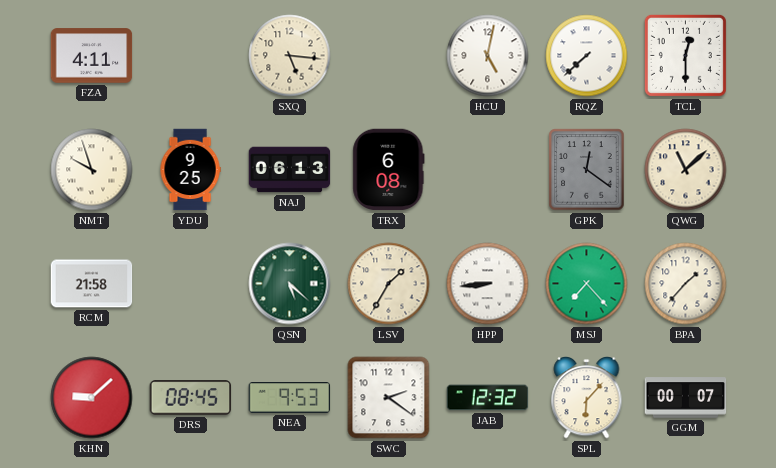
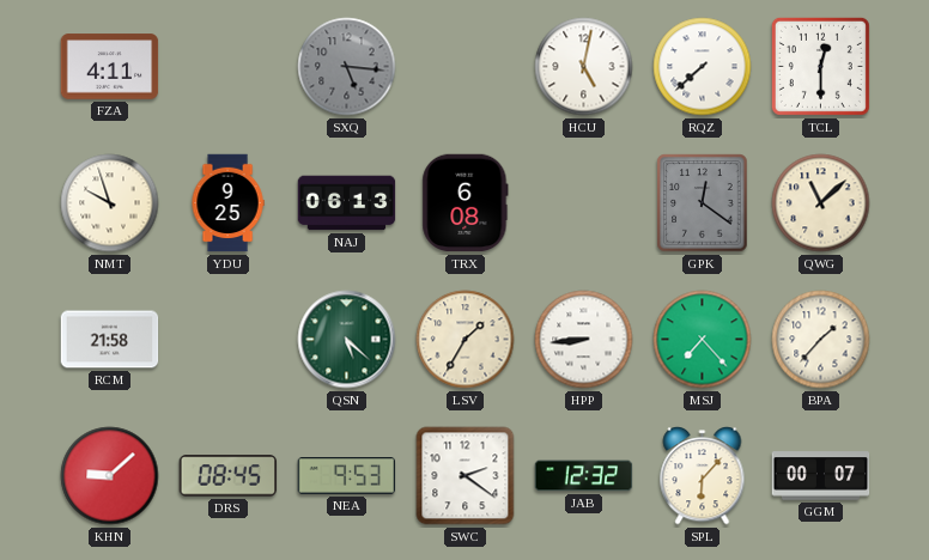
SXQ dial: cream -> grey (347, 67)
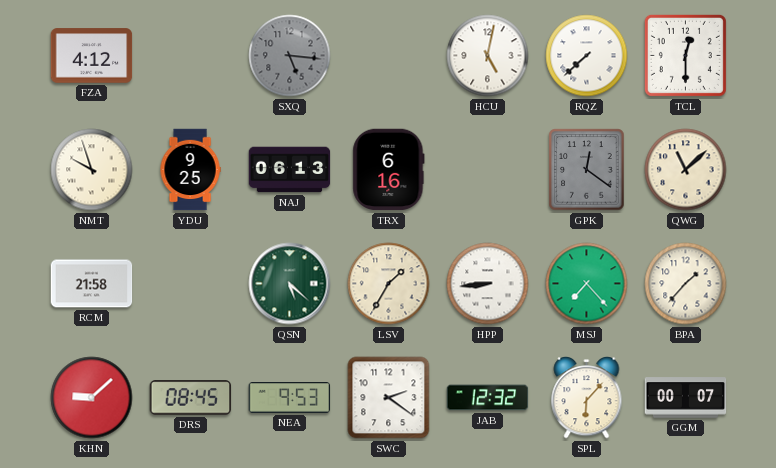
FZA: 4:11 -> 4:12 (92, 56)
TRX: 6:08 -> 6:16 (389, 170)
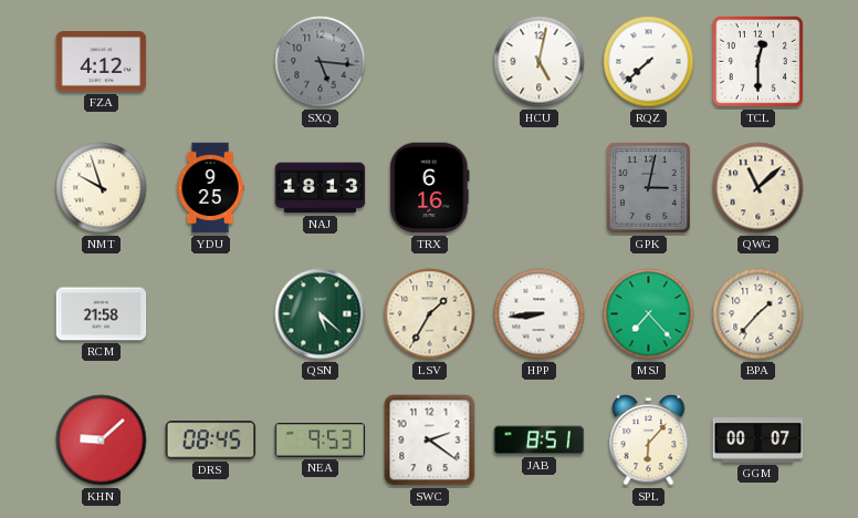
NAJ: 06:13 -> 18:13 (321, 188)
GPK: 12:21 -> 3:02 (649, 188)
JAB: 12:32 -> 8:51 (540, 441)
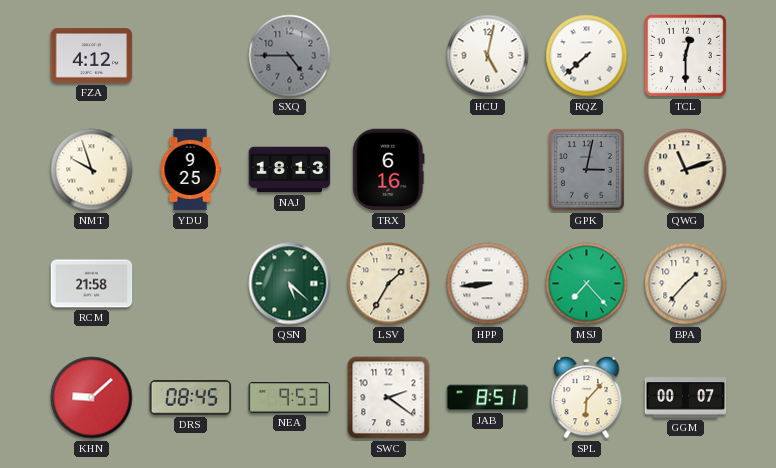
SXQ: 5:16 -> 4:45 (290, 56)
QWG: 11:08 -> 11:12 (686, 170)
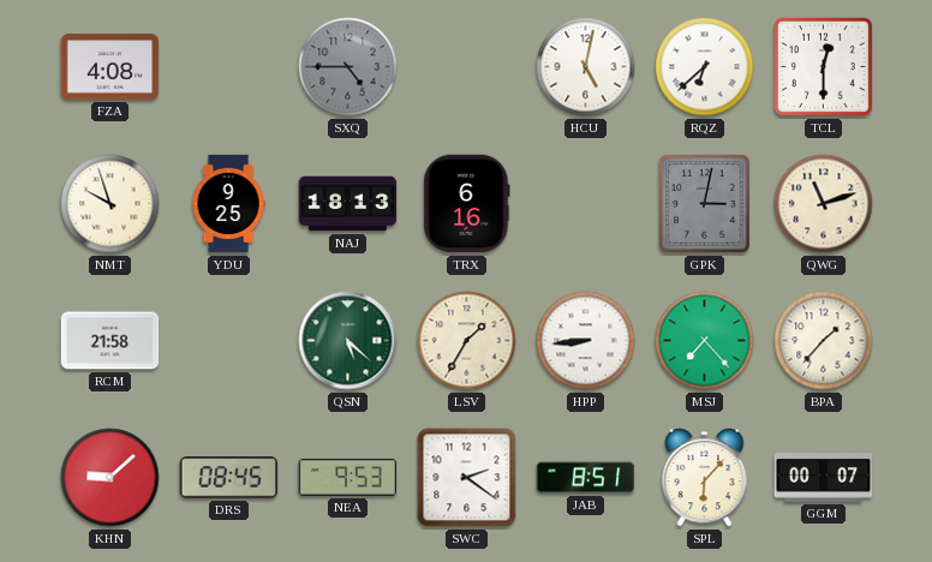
FZA: 4:12 -> 4:08 (110, 67)
RQZ: 7:38 -> 6:38 (705, 67)
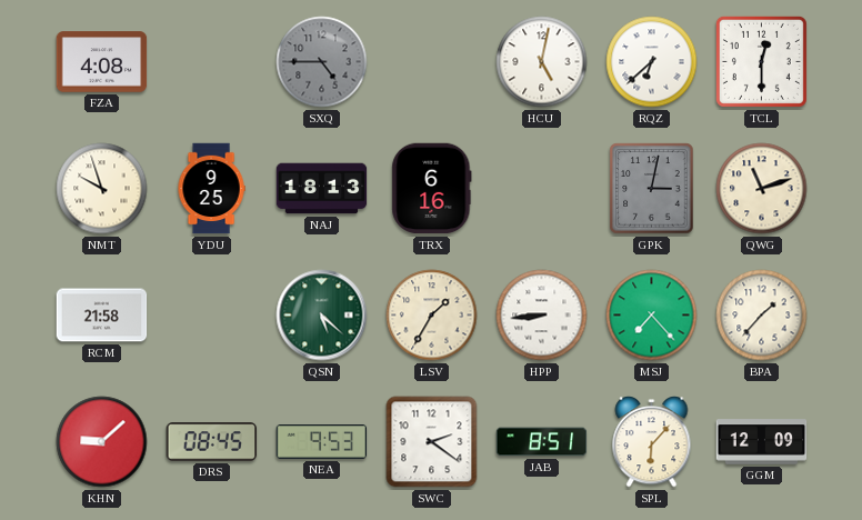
GGM: 00:07 -> 12:09 (762, 442)
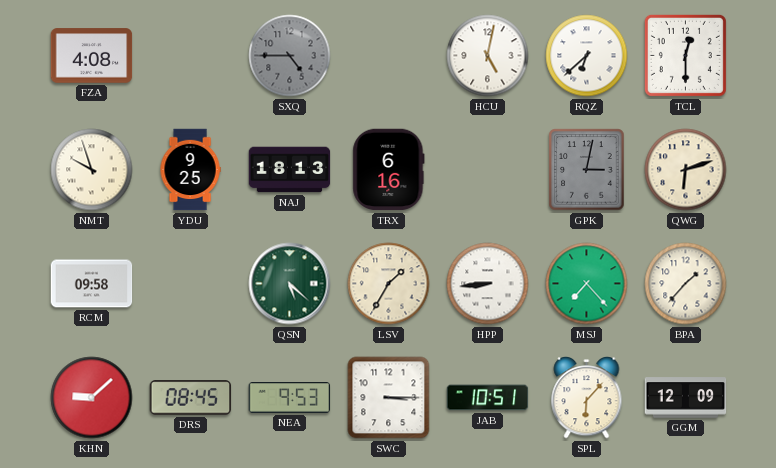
QWG: 11:12 -> 6:12 (686, 170)
RCM: 21:58 -> 09:58 (92, 284)
SWC: 2:21 -> 3:15 (389, 398)
JAB: 8:51 -> 10:51 (488, 398)
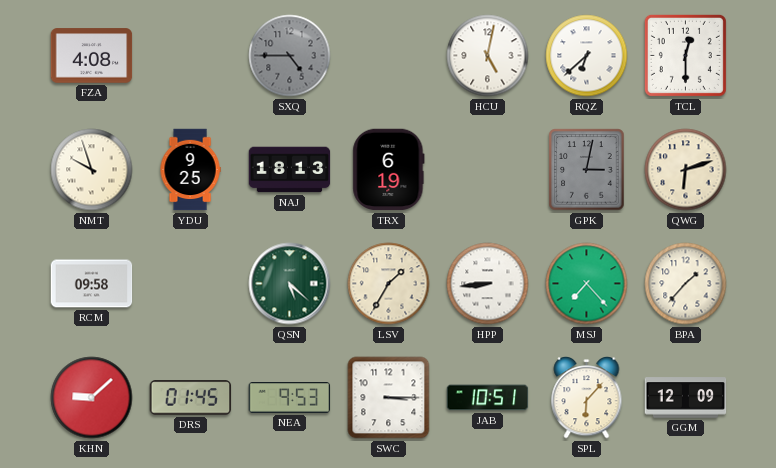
TRX: 6:16 -> 6:19 (389, 170)
DRS: 08:45 -> 01:45 (191, 398)
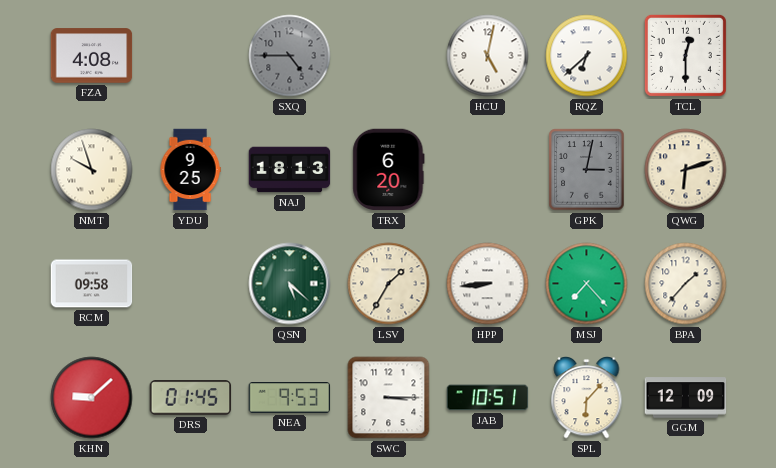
TRX: 6:19 -> 6:20 (389, 170)
